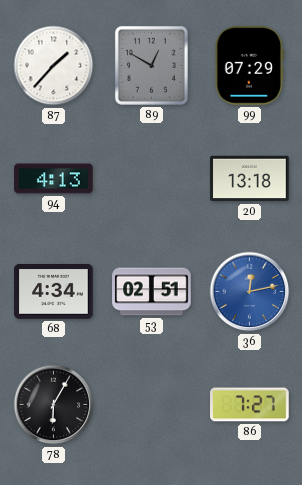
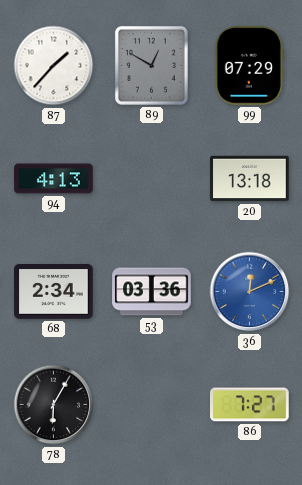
68: 4:34 -> 2:34 (54, 292)
53: 02:51 -> 03:36 (152, 292)
36: 12:13 -> 12:11 (250, 292)
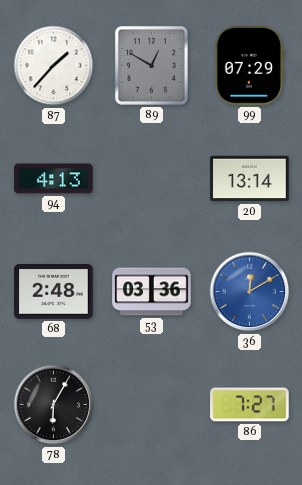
20: 13:18 -> 13:14 (250, 179)
68: 2:34 -> 2:48 (54, 292)
36: 12:11 -> 12:10 (250, 292)
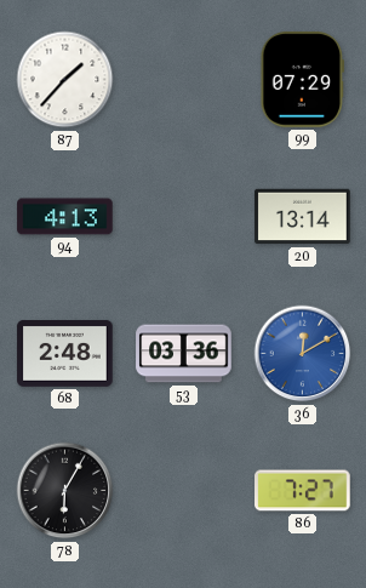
89: 12:50 -> none (151, 65)
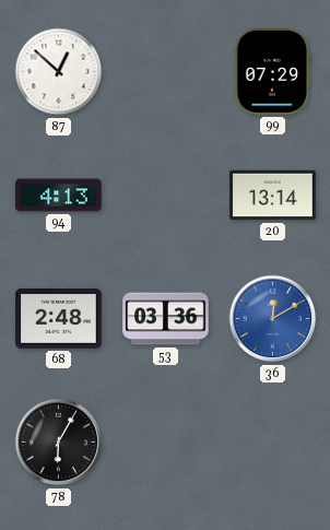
87: 1:37 -> 12:52 (59, 72)
86: 7:27 -> none (303, 491)
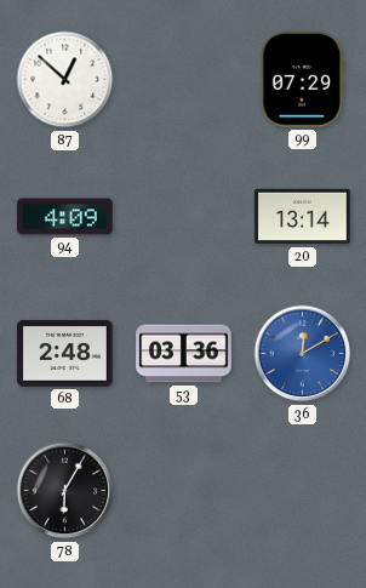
94: 4:13 -> 4:09 (65, 217)
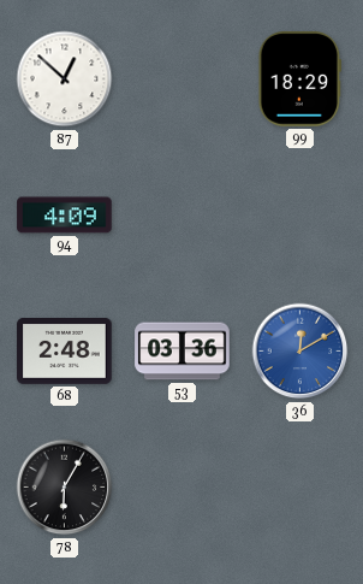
99: 07:29 -> 18:29 (299, 79)
20: 13:14 -> none (303, 217)
